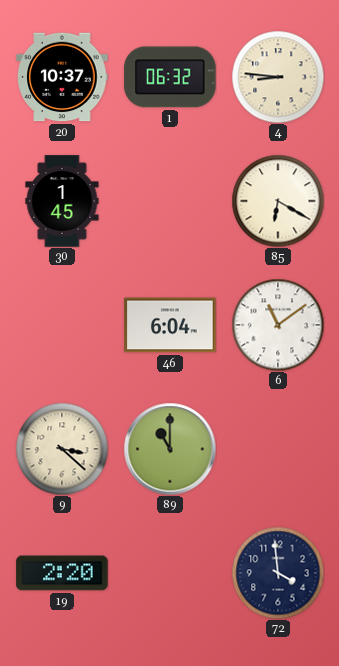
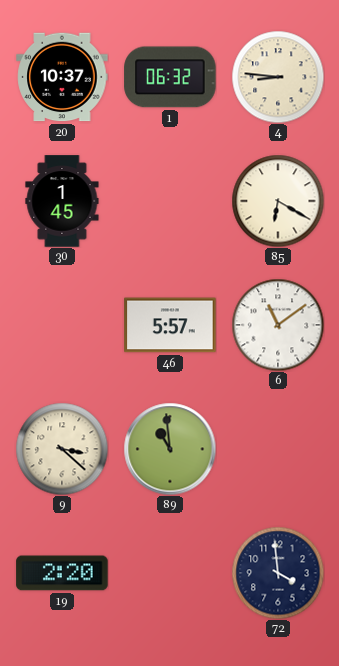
46: 6:04 -> 5:57 (170, 325)
89: 11:00 -> 10:59 (170, 449)
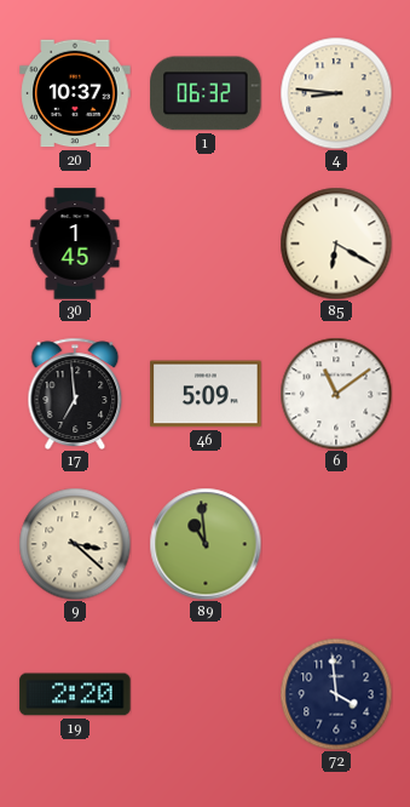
17: none -> 6:59 (75, 394)
46: 5:57 -> 5:09 (206, 394)
